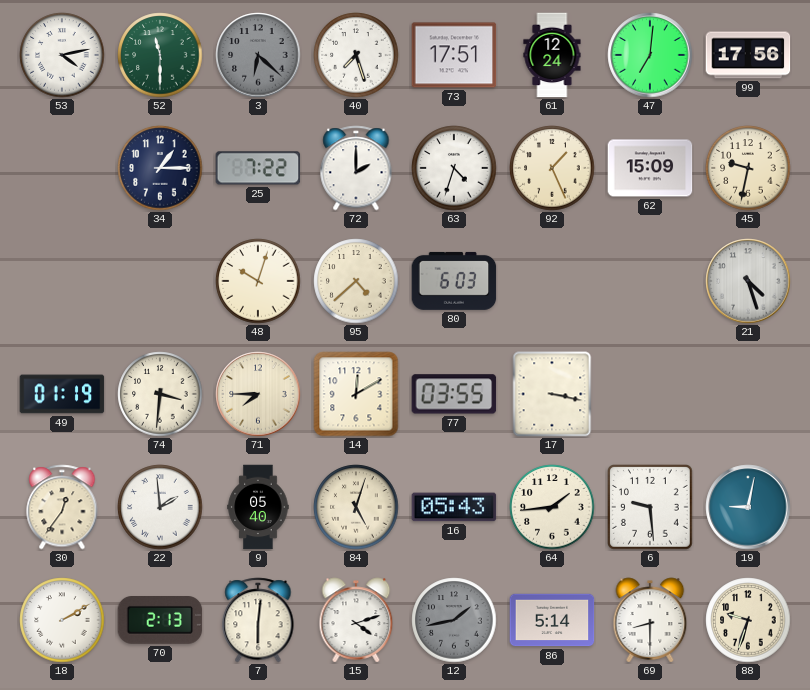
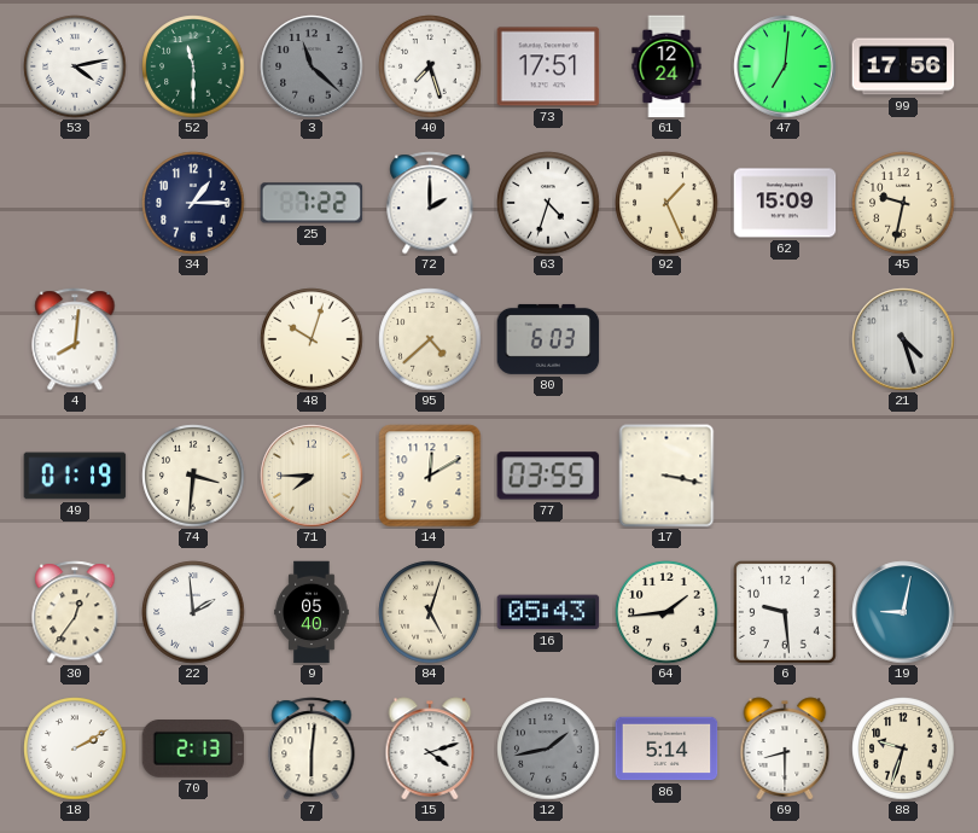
3: 6:22 -> 11:22 (312, 66)
4: none -> 8:01 (75, 339)
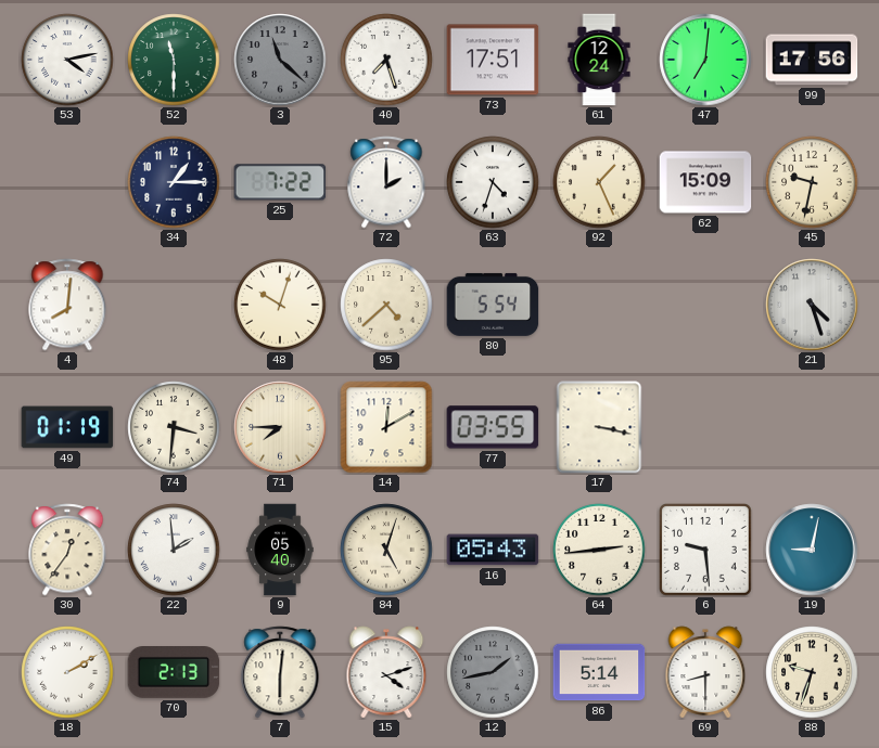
80: 6:03 -> 5:54 (493, 305)
64: 1:44 -> 2:44 (599, 550)
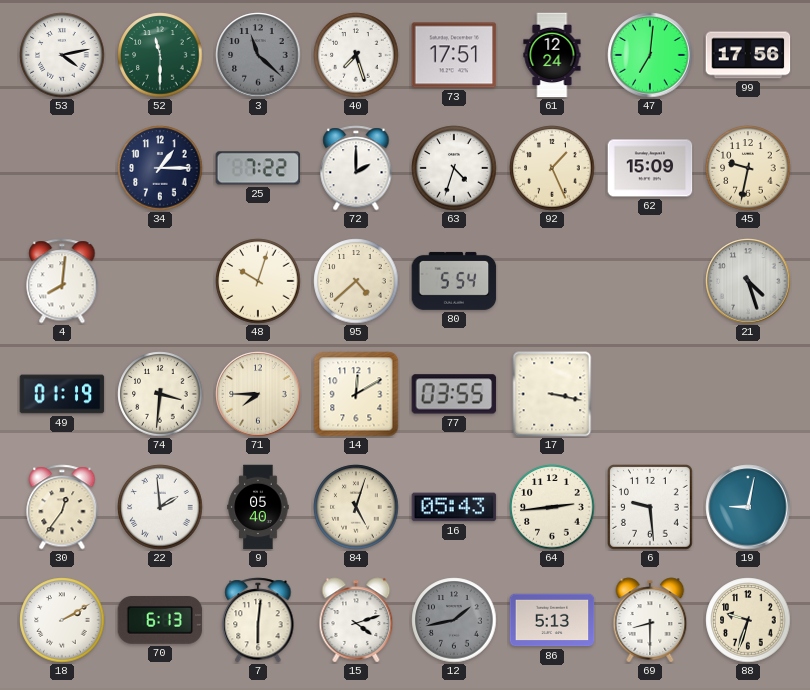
70: 2:13 -> 6:13 (160, 621)
86: 5:14 -> 5:13 (552, 620)
